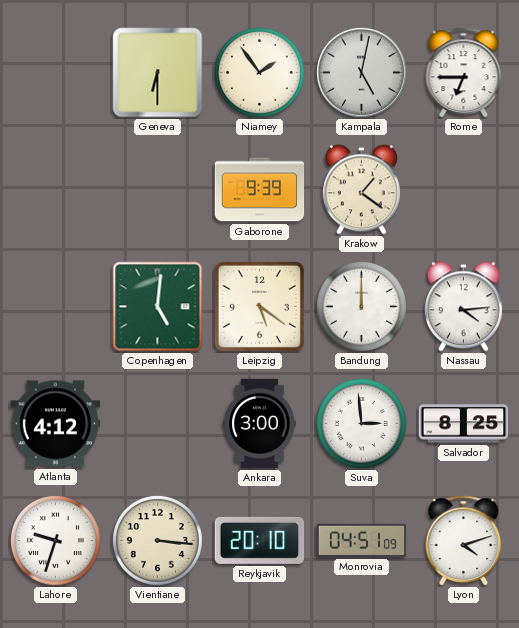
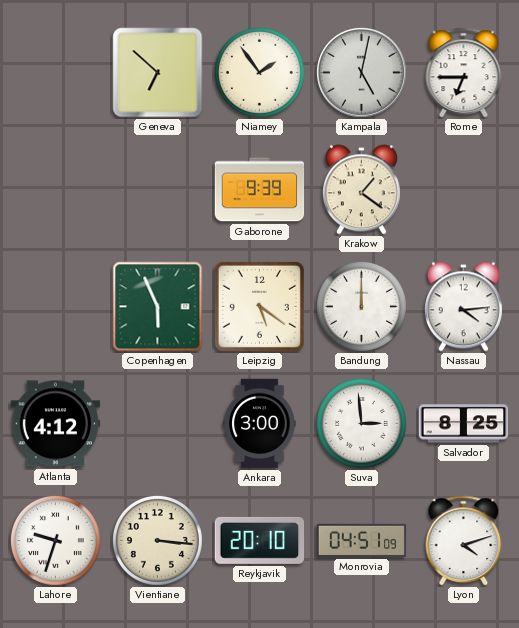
Geneva: 6:30 -> 6:52 (158, 73)
Copenhagen: 5:01 -> 5:56 (158, 307)
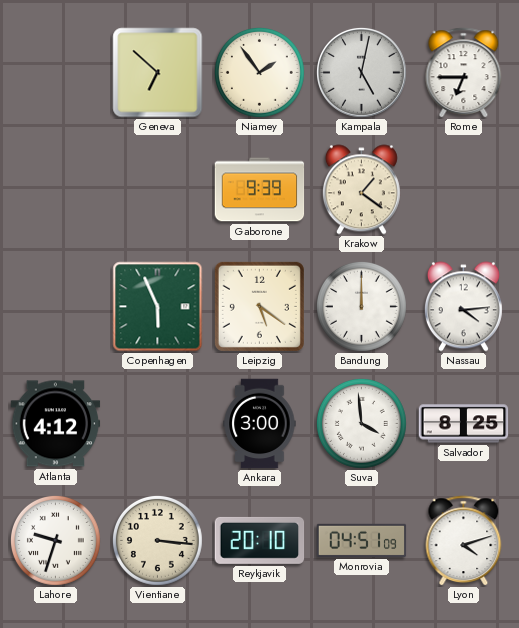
Suva: 2:59 -> 3:59 (361, 423)
